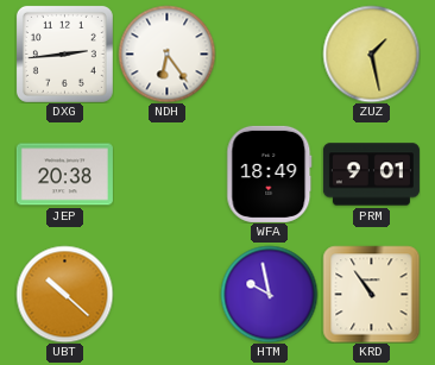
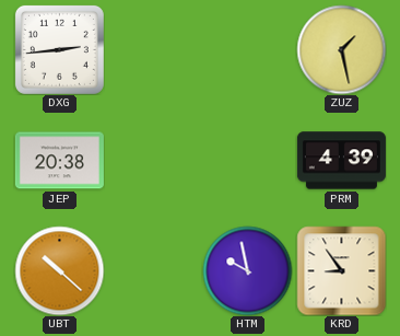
NDH: 6:24 -> none (166, 54)
WFA: 18:49 -> none (270, 174)
PRM: 9:01 -> 4:39 (341, 161)
KRD: 10:54 -> 8:54 (341, 270)
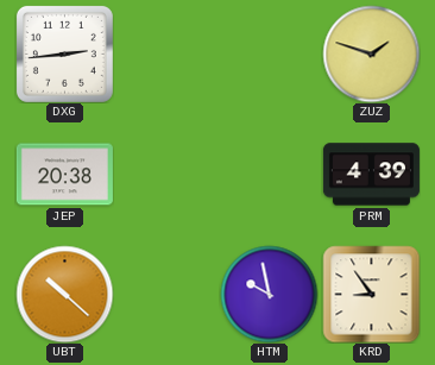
ZUZ: 1:28 -> 1:48 (371, 54)
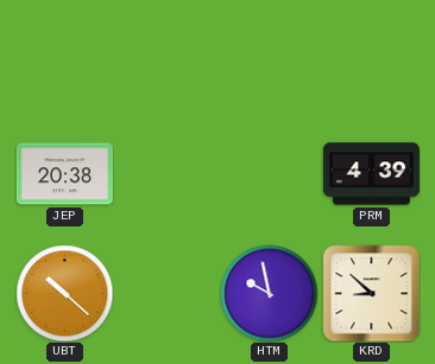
DXG: 2:44 -> none (64, 54)
ZUZ: 1:48 -> none (371, 54)
KRD: 8:54 -> 8:52 (371, 293)
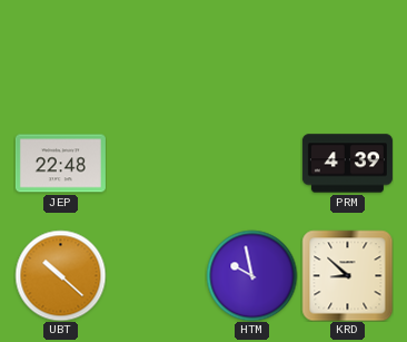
JEP: 20:38 -> 22:48 (60, 164)
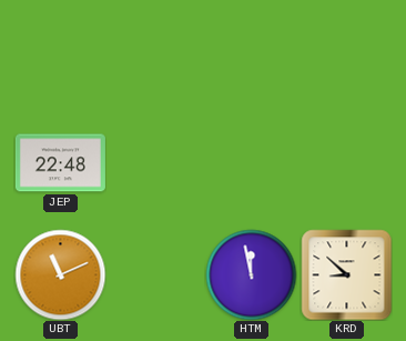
PRM: 4:39 -> none (347, 164)
UBT: 10:22 -> 11:11 (60, 274)
HTM: 9:58 -> 11:58 (251, 274)
